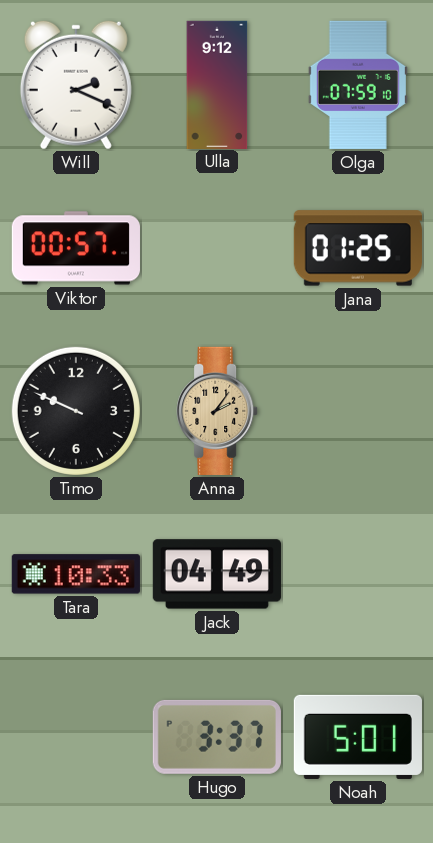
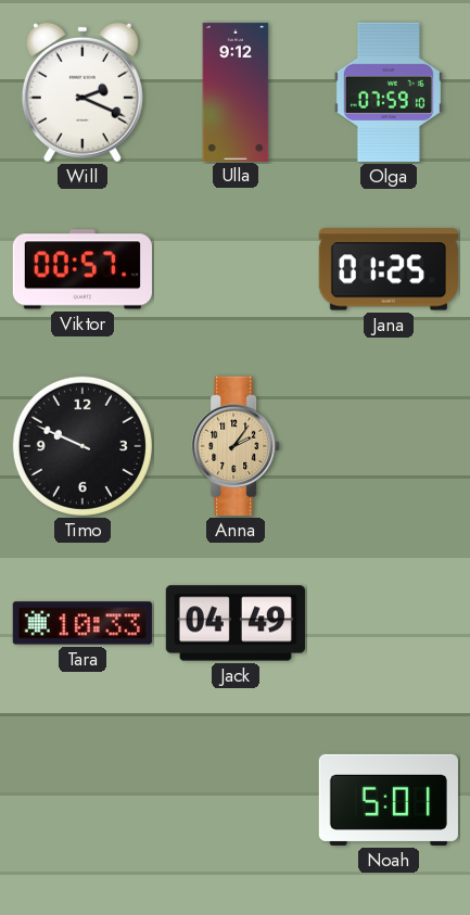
Hugo: 3:37 -> none (217, 737)
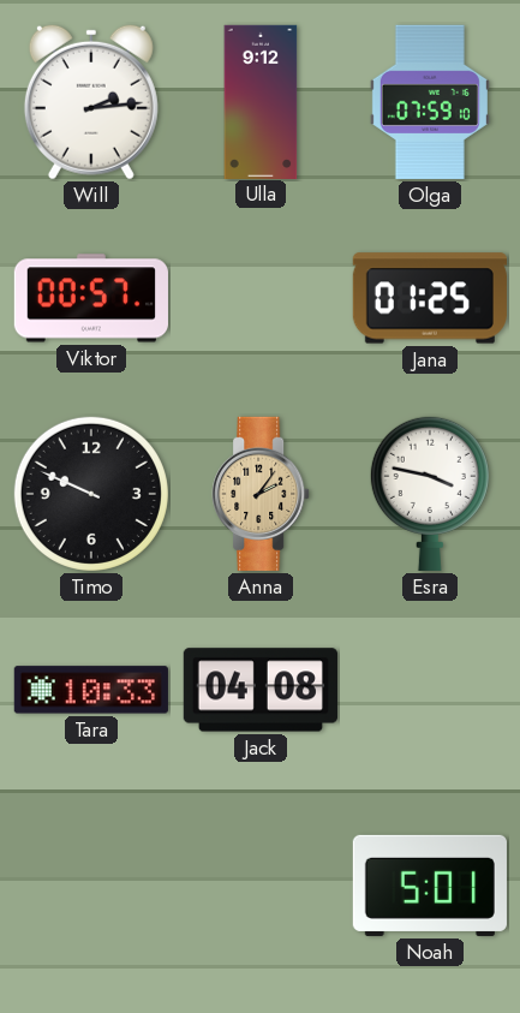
Will: 2:19 -> 2:14 (91, 102)
Esra: none -> 3:47 (430, 493)
Jack: 04:49 -> 04:08 (261, 690)
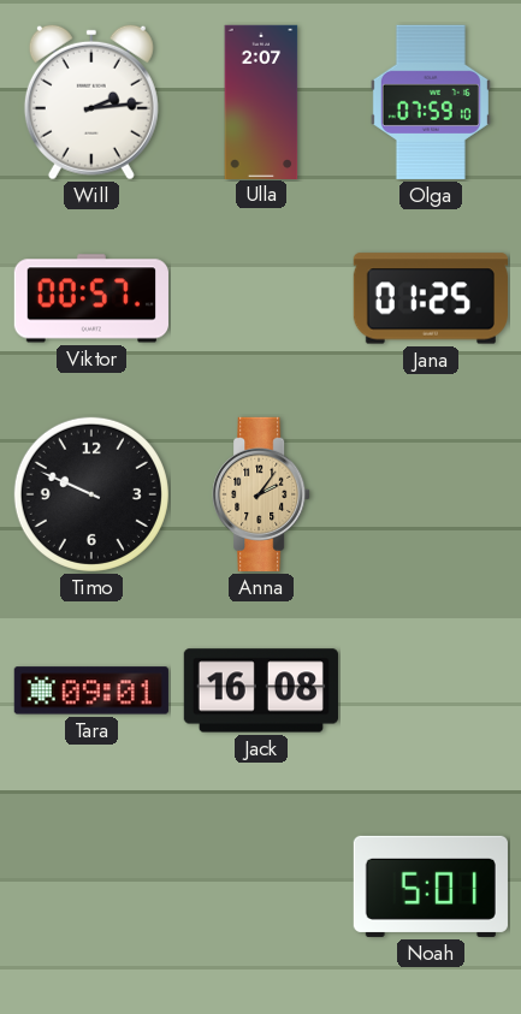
Ulla: 9:12 -> 2:07 (261, 101)
Esra: 3:47 -> none (430, 493)
Tara: 10:33 -> 09:01 (91, 690)
Jack: 04:08 -> 16:08 (261, 690)
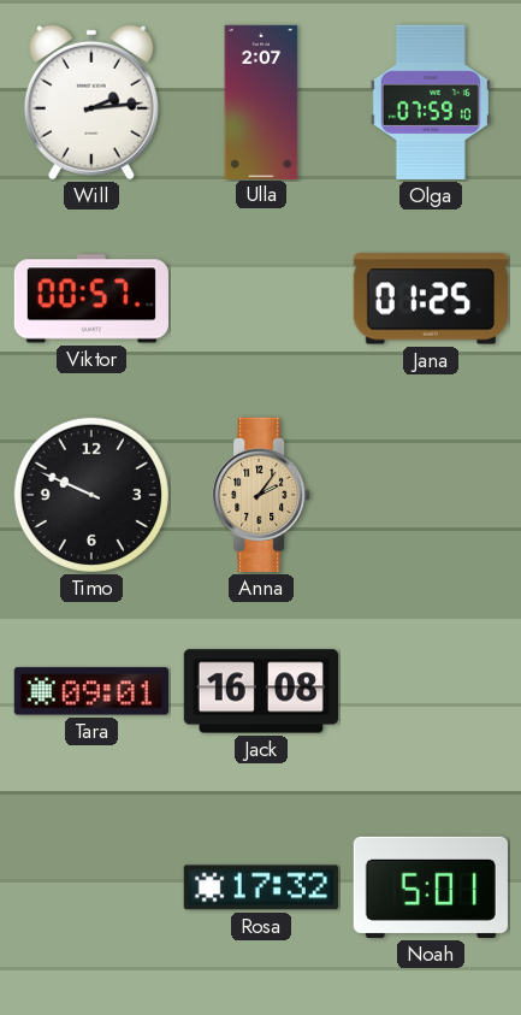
Rosa: none -> 17:32 (261, 887)
